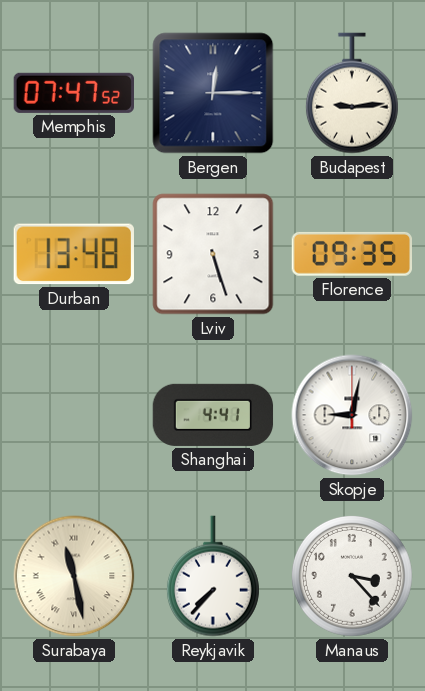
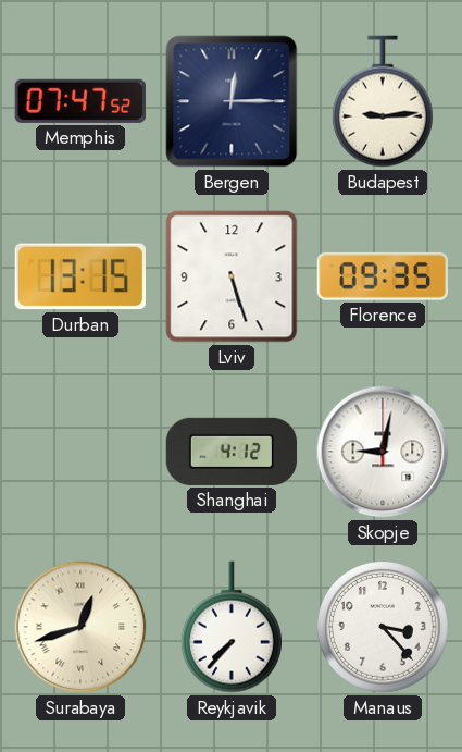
Durban: 13:48 -> 13:15 (80, 276)
Shanghai: 4:41 -> 4:12 (232, 452)
Surabaya: 11:28 -> 12:42 (80, 627)
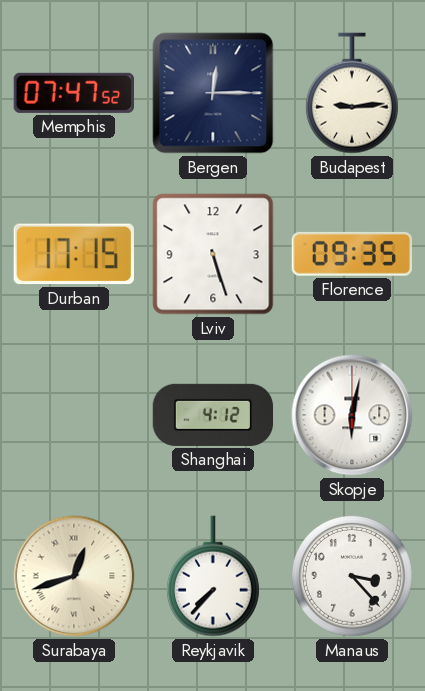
Durban: 13:15 -> 17:15 (74, 254)
Skopje: 9:02 -> 6:02 (352, 415)
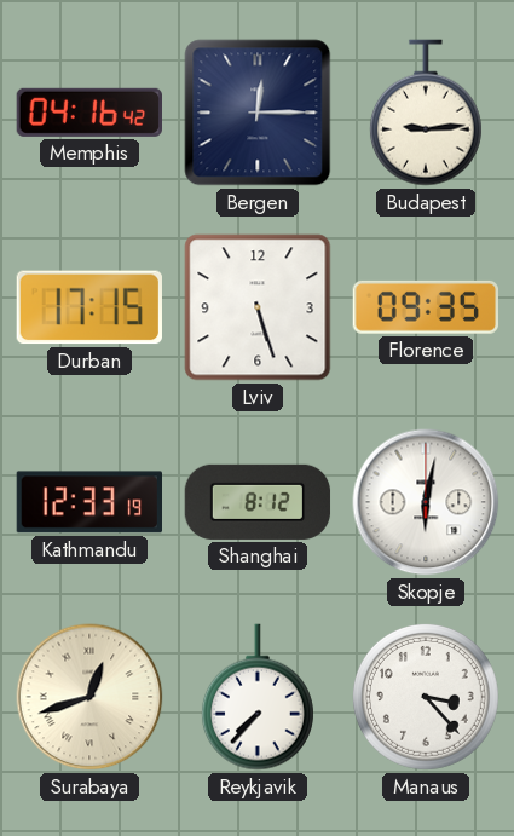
Memphis: 07:47 -> 04:16 (88, 113)
Kathmandu: none -> 12:33 (88, 502)
Shanghai: 4:12 -> 8:12 (258, 502)
